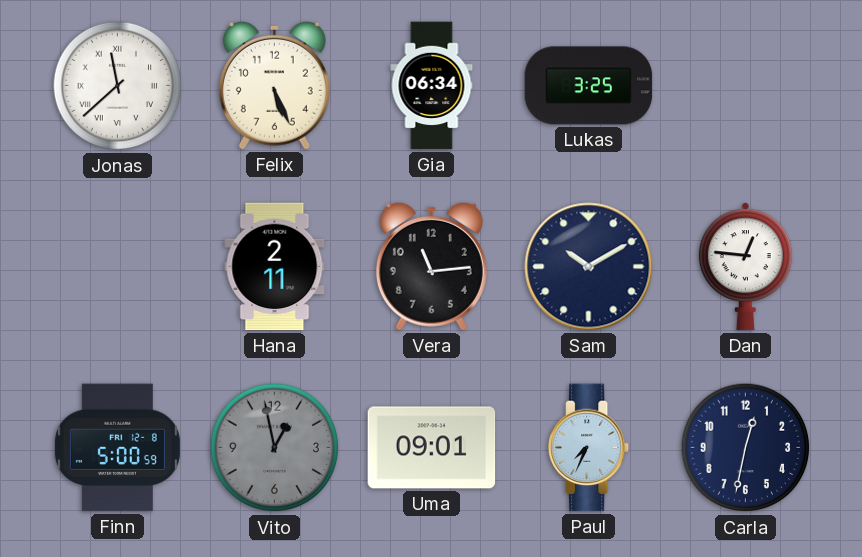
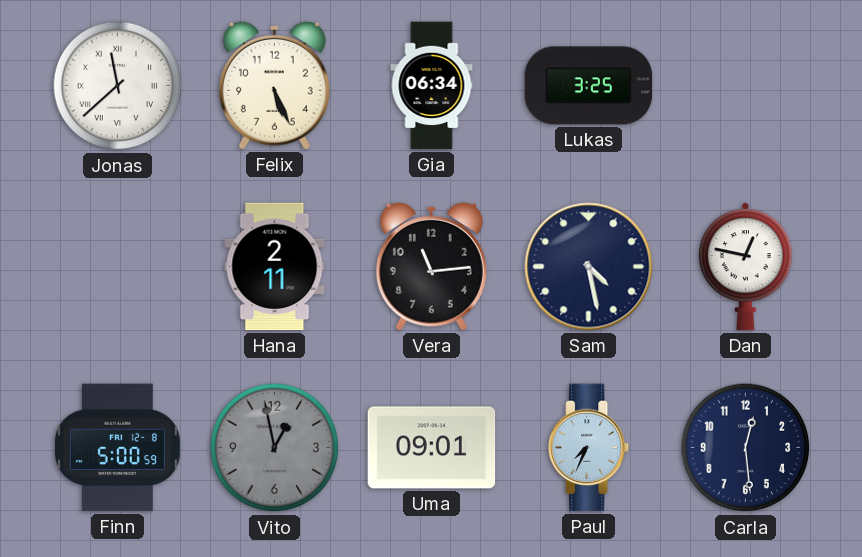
Sam: 10:10 -> 4:28 (589, 267)
Dan: 12:46 -> 12:47 (745, 267)
Carla: 12:32 -> 12:29 (746, 448)
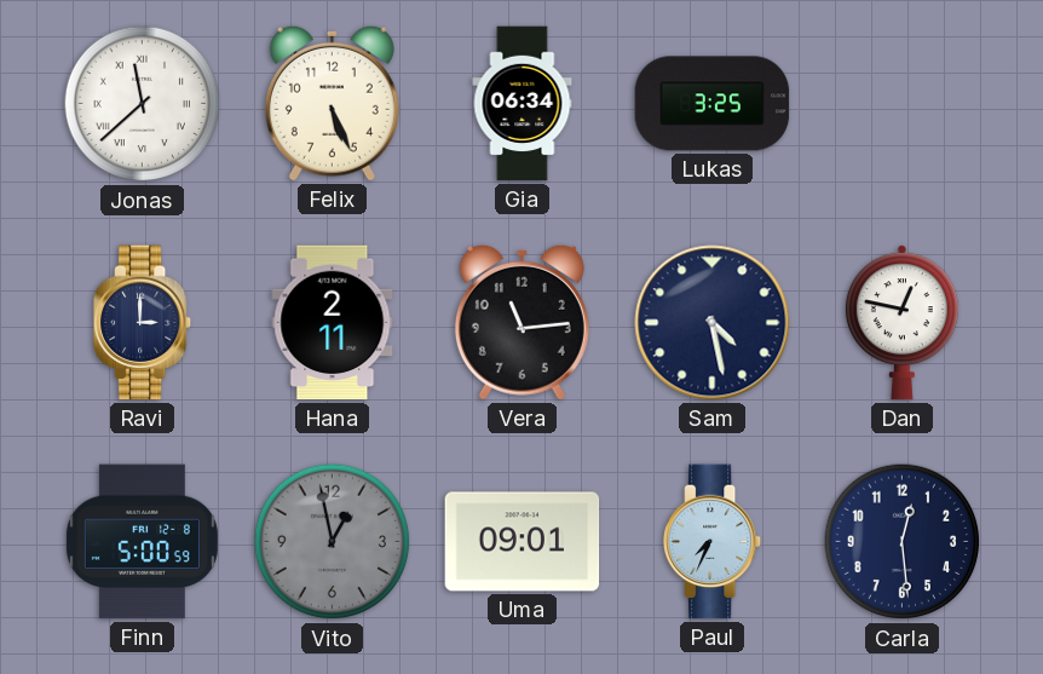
Ravi: none -> 3:00 (144, 323)
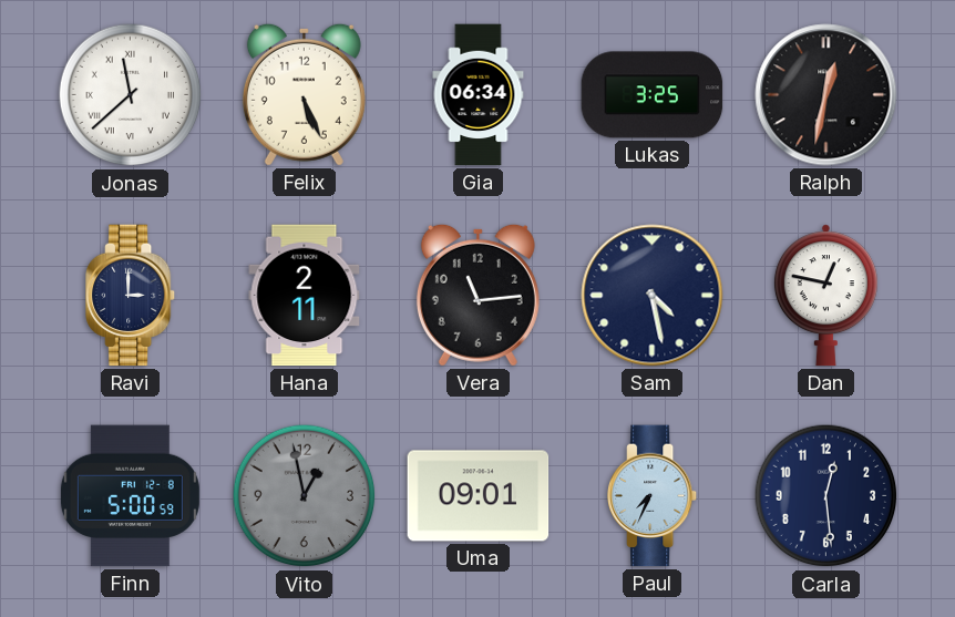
Ralph: none -> 12:32 (826, 95)
